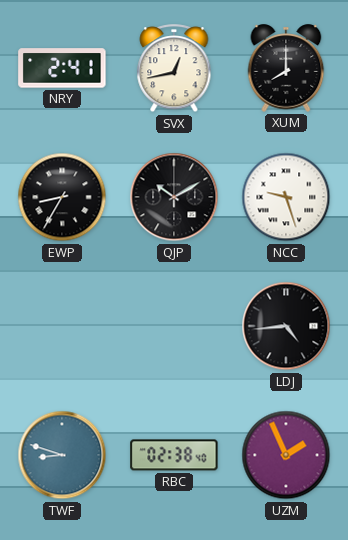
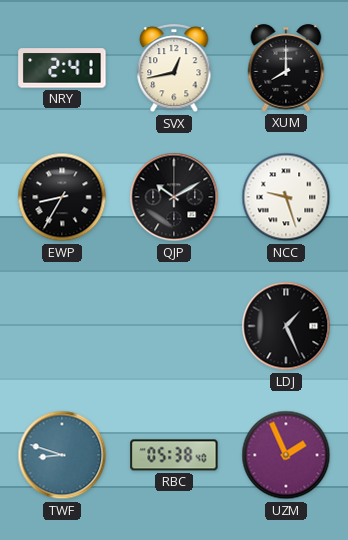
LDJ: 4:44 -> 1:26 (286, 326)
RBC: 02:38 -> 05:38 (174, 455)
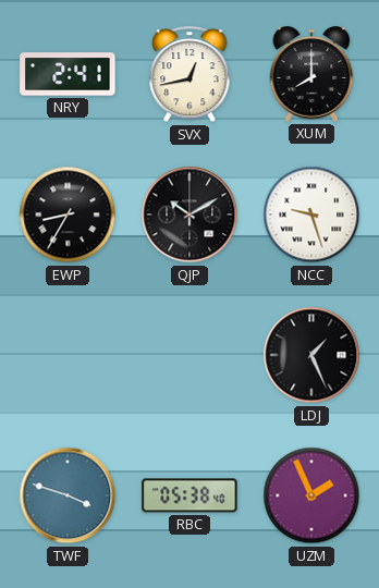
TWF: 8:48 -> 3:48 (68, 495)
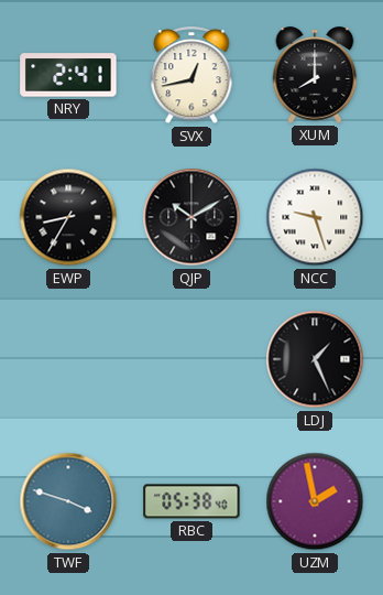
UZM: 1:56 -> 1:58 (315, 501)
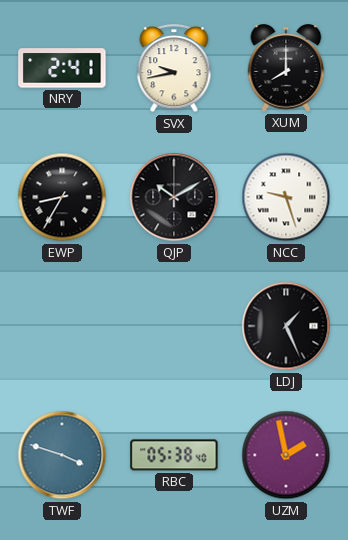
SVX: 12:43 -> 9:43 (174, 69)
